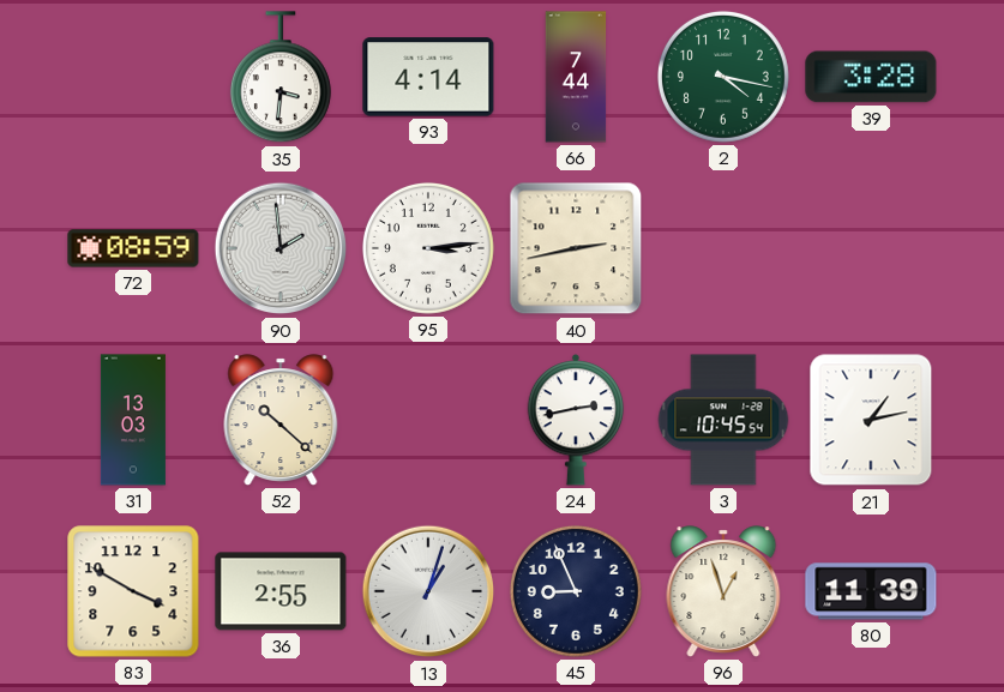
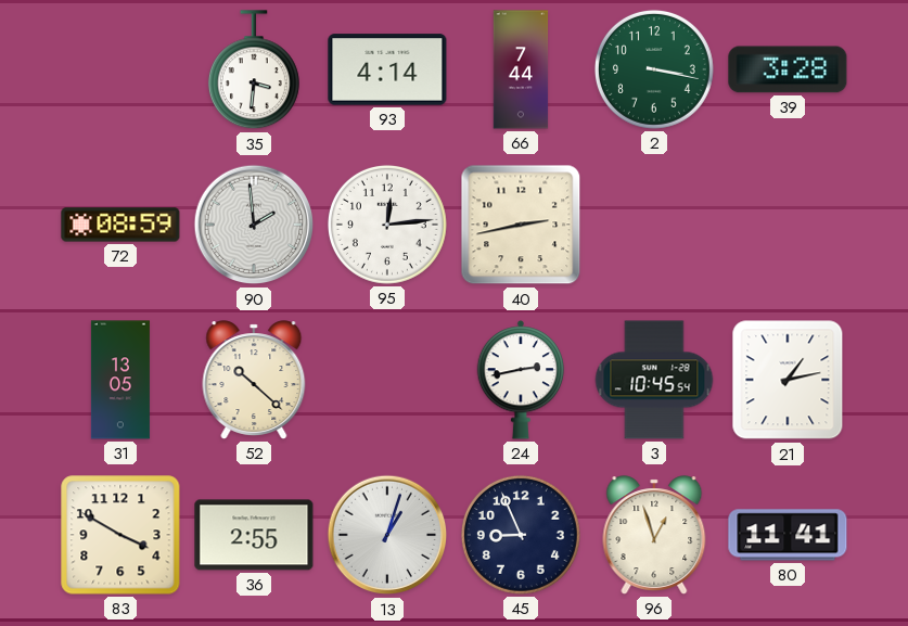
2: 4:17 -> 3:17 (654, 69)
95: 3:14 -> 12:14 (387, 225)
31: 13:03 -> 13:05 (120, 380)
80: 11:39 -> 11:41 (788, 535)
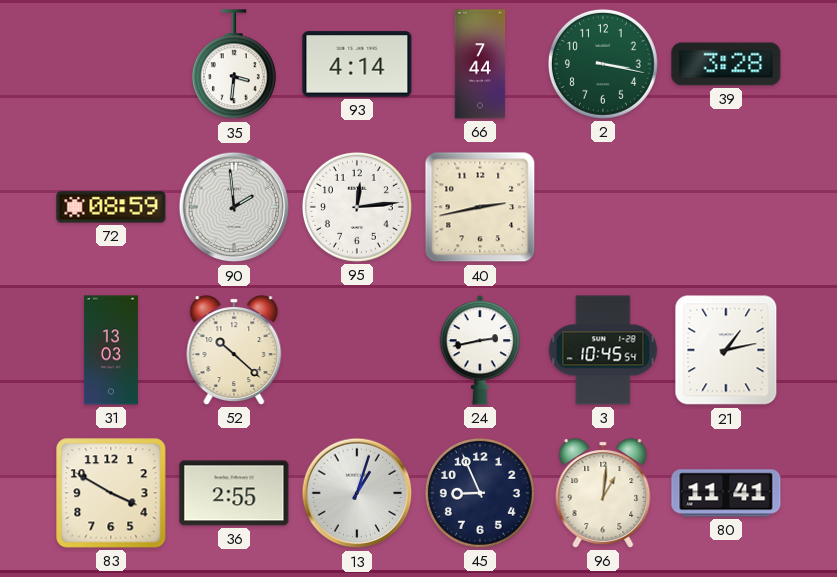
31: 13:05 -> 13:03 (111, 350)
96: 12:57 -> 1:01 (603, 493)
